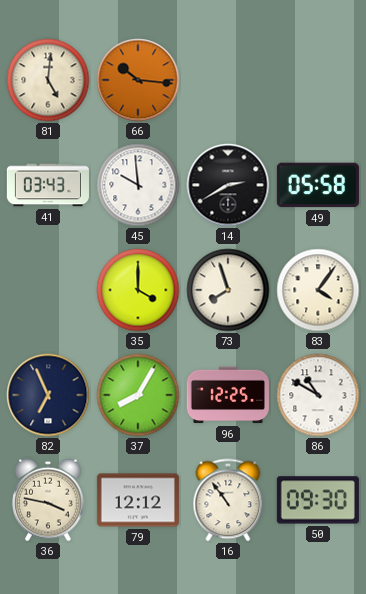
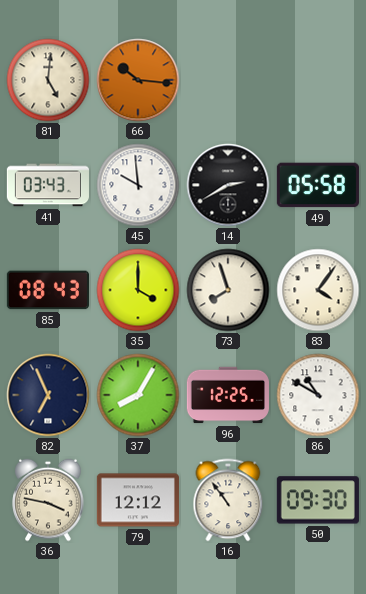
85: none -> 08:43 (48, 290)
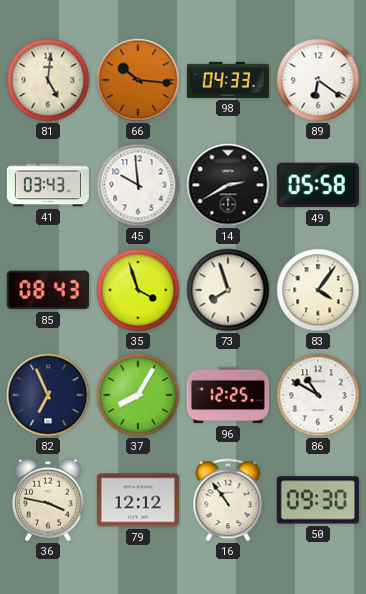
98: none -> 04:33 (227, 80)
89: none -> 6:21 (318, 80)
35: 4:00 -> 3:57 (138, 290)
